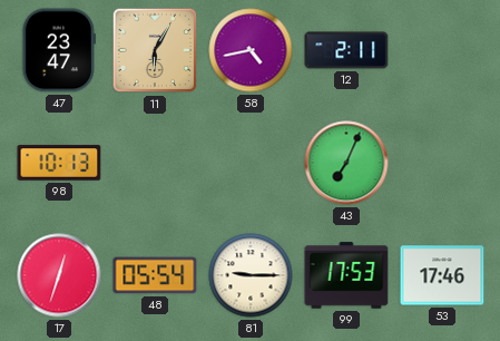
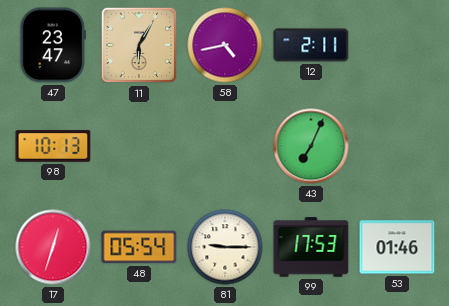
53: 17:46 -> 01:46 (397, 247)
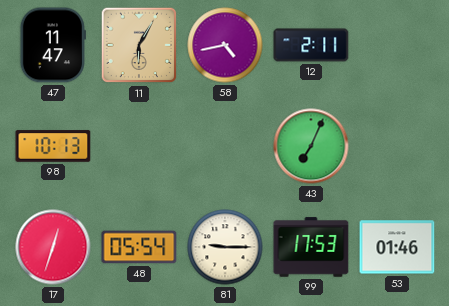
47: 23:47 -> 11:47 (53, 45)
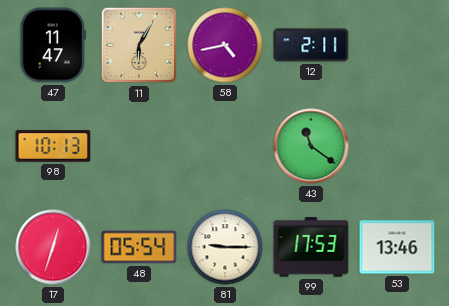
43: 7:04 -> 11:21 (311, 146)
53: 01:46 -> 13:46 (397, 247)
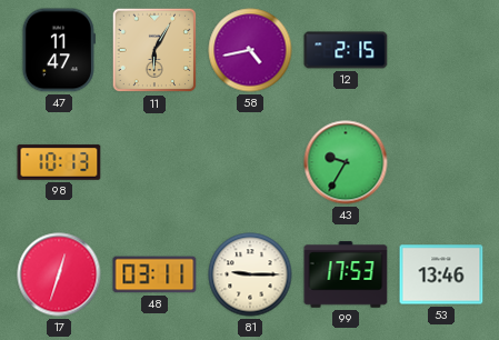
12: 2:11 -> 2:15 (346, 50)
43: 11:21 -> 9:35 (346, 162)
48: 05:54 -> 03:11 (154, 274)
